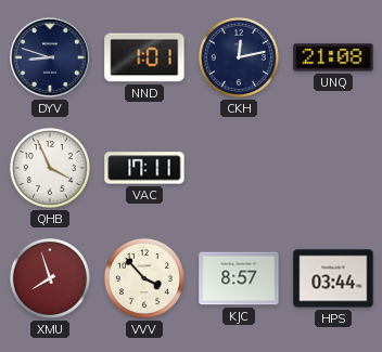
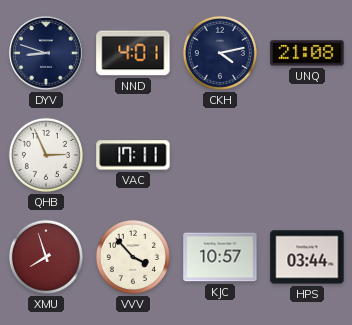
NND: 1:01 -> 4:01 (133, 53)
CKH: 12:13 -> 4:13 (220, 53)
QHB: 3:56 -> 2:56 (46, 155)
KJC: 8:57 -> 10:57 (220, 257)
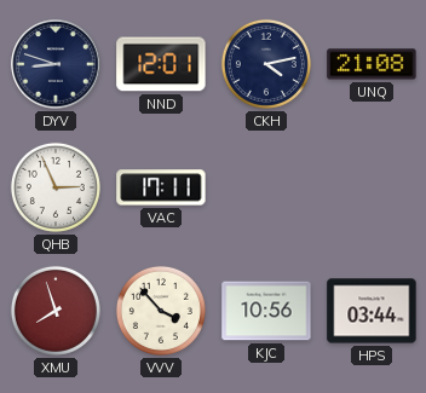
NND: 4:01 -> 12:01 (161, 64)
KJC: 10:57 -> 10:56 (266, 311)
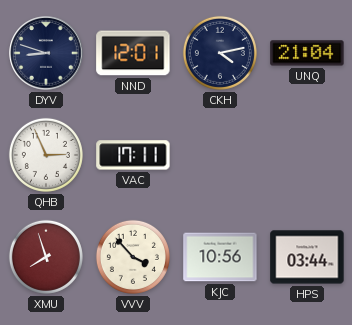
UNQ: 21:08 -> 21:04 (307, 53)
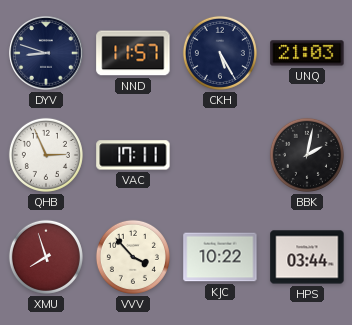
NND: 12:01 -> 11:57 (133, 53)
CKH: 4:13 -> 5:25 (220, 53)
UNQ: 21:04 -> 21:03 (307, 53)
BBK: none -> 2:02 (307, 155)
KJC: 10:56 -> 10:22 (220, 257)
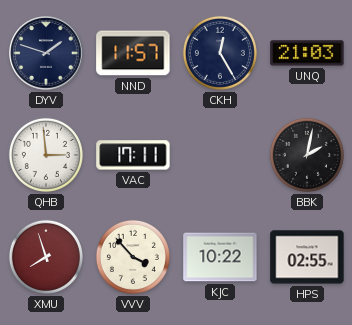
DYV: 8:48 -> 1:48 (46, 53)
CKH: 5:25 -> 12:25 (220, 53)
QHB: 2:56 -> 2:59 (46, 155)
HPS: 03:44 -> 02:55 (307, 257)
